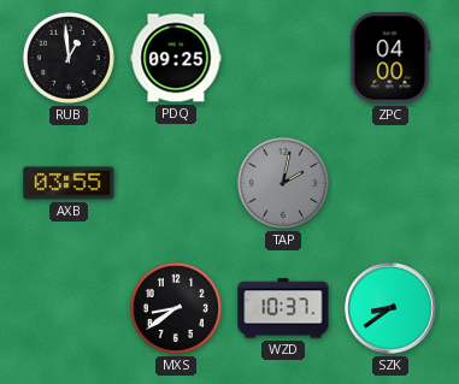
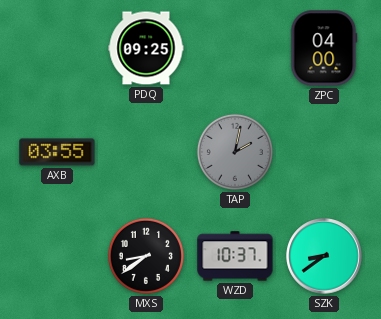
RUB: 12:59 -> none (69, 58)
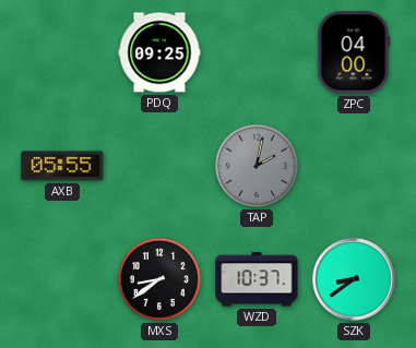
AXB: 03:55 -> 05:55 (62, 166)
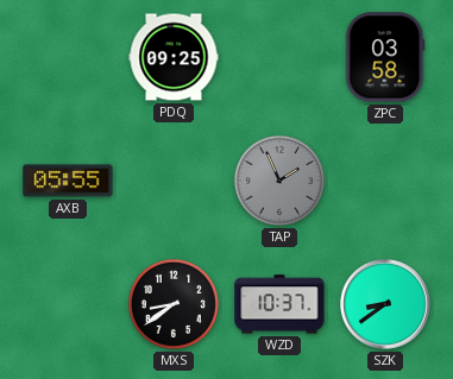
ZPC: 04:00 -> 03:58 (385, 57)
TAP: 2:02 -> 1:56 (279, 181)
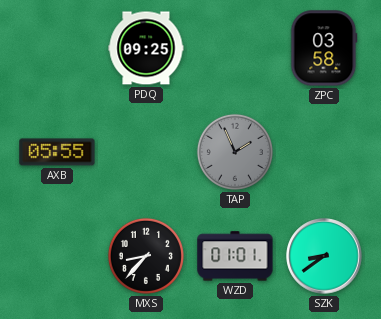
MXS: 8:39 -> 8:37 (146, 256)
WZD: 10:37 -> 01:01 (235, 256)
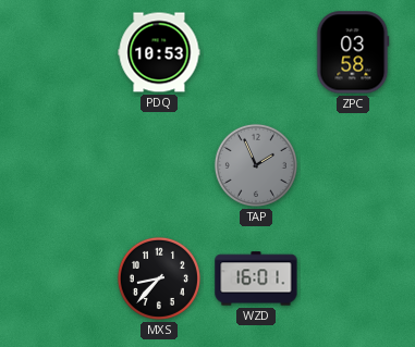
PDQ: 09:25 -> 10:53 (159, 52)
AXB: 05:55 -> none (57, 152)
WZD: 01:01 -> 16:01 (256, 278)
SZK: 8:39 -> none (324, 256)
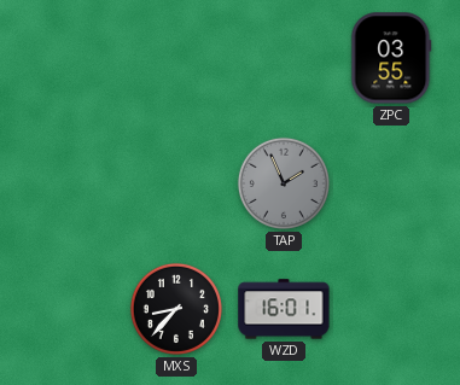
PDQ: 10:53 -> none (159, 52)
ZPC: 03:58 -> 03:55 (391, 58)
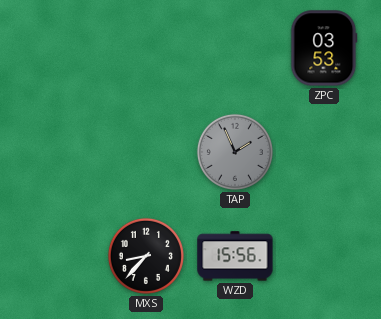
ZPC: 03:55 -> 03:53 (324, 48)
WZD: 16:01 -> 15:56 (235, 256)
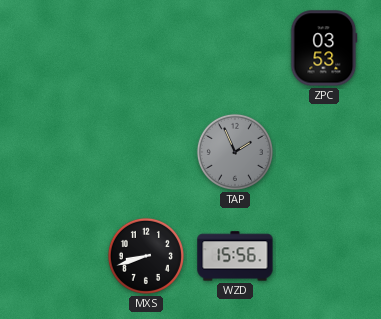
MXS: 8:37 -> 8:42 (146, 256)
